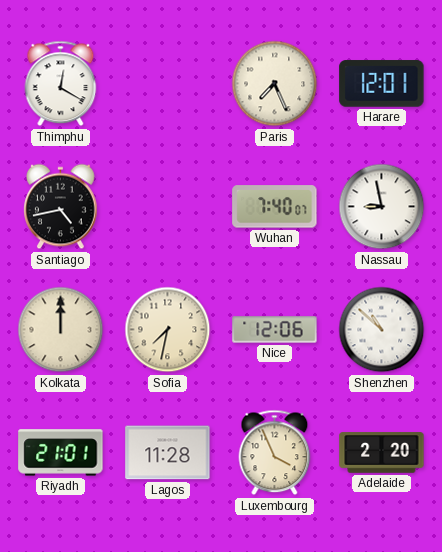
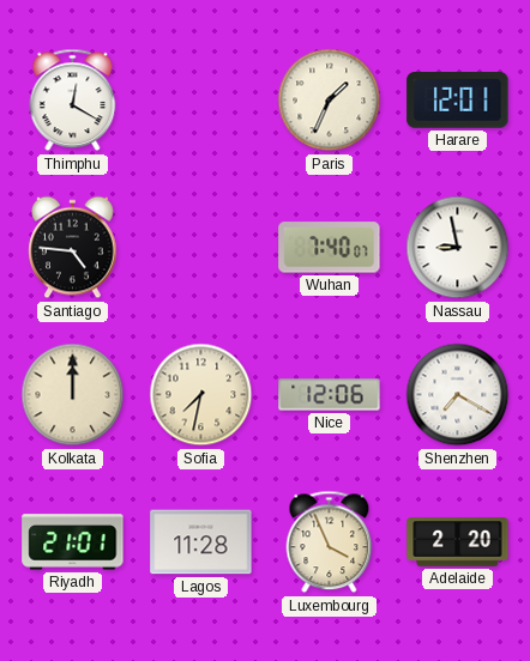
Paris: 7:26 -> 1:34 (330, 101)
Santiago: 4:43 -> 4:46 (73, 248)
Shenzhen: 10:52 -> 7:20 (458, 395)
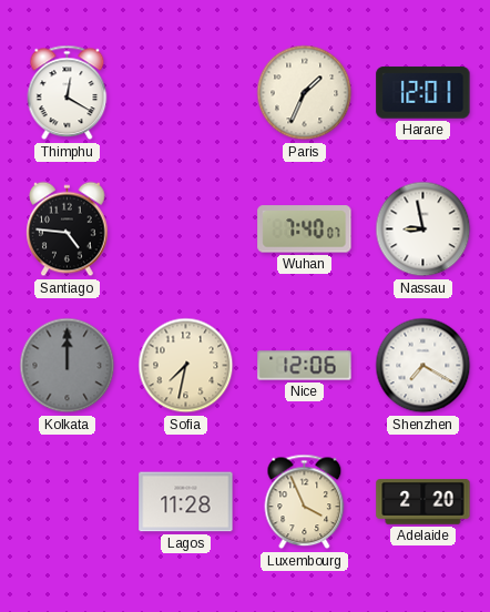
Kolkata dial: cream -> grey (68, 366)
Riyadh: 21:01 -> none (73, 542)
